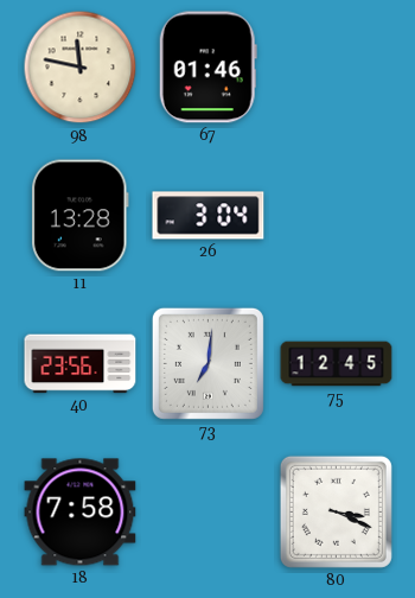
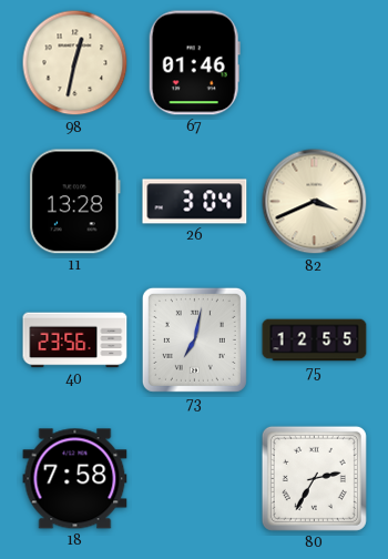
98: 11:47 -> 12:32 (75, 63)
82: none -> 3:41 (315, 202)
73: 7:01 -> 7:02 (194, 339)
75: 12:45 -> 12:55 (315, 341)
80: 3:19 -> 2:35 (314, 478)
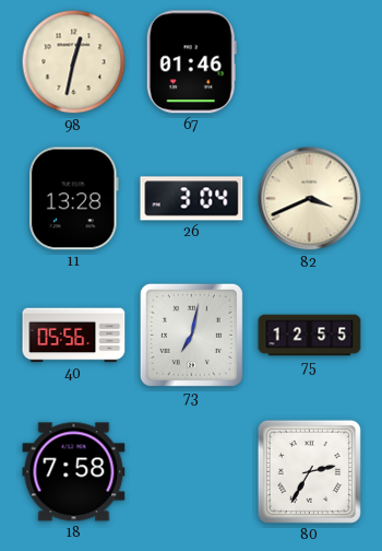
40: 23:56 -> 05:56 (74, 336)
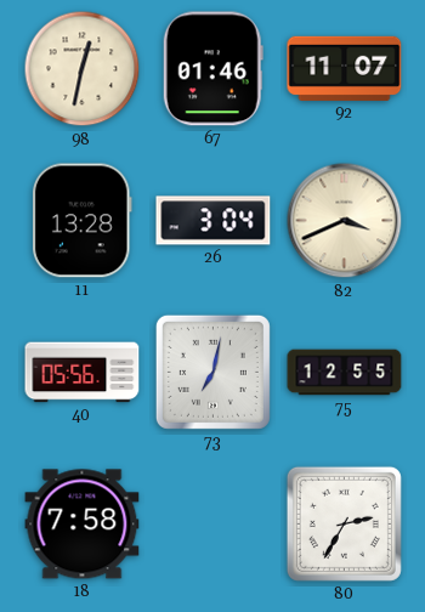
92: none -> 11:07 (345, 68)
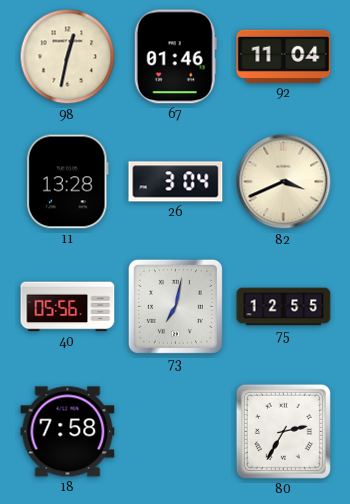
92: 11:07 -> 11:04 (284, 56)
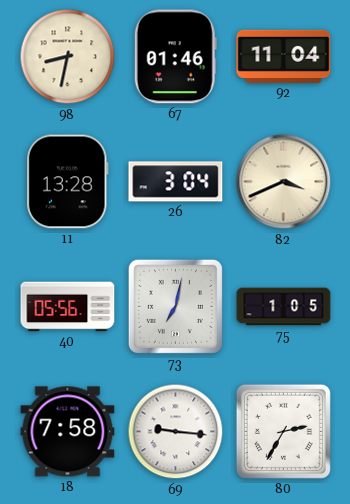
98: 12:32 -> 8:32 (68, 57)
75: 12:55 -> 1:05 (284, 307)
69: none -> 9:16 (176, 432)
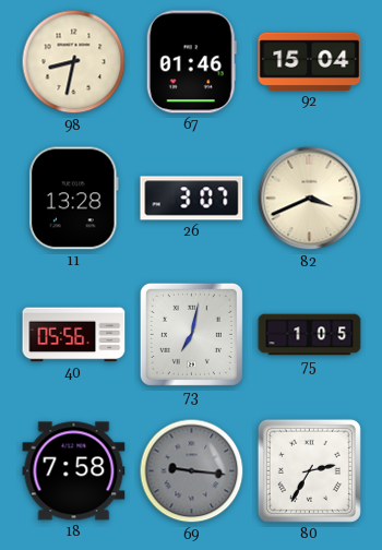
92: 11:04 -> 15:04 (310, 61)
26: 3:04 -> 3:07 (192, 199)
69 dial: white -> grey (192, 471)
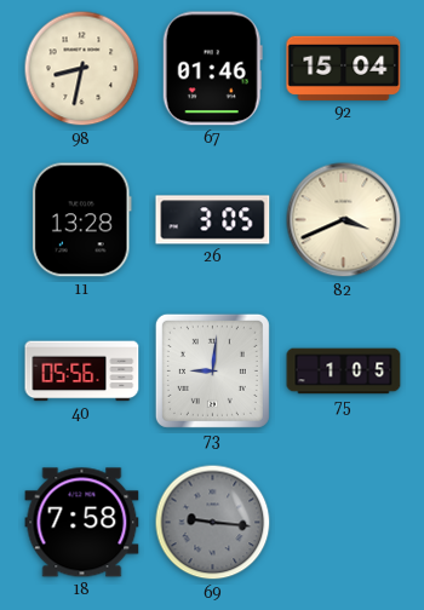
26: 3:07 -> 3:05 (213, 220)
73: 7:02 -> 9:01 (212, 370)
80: 2:35 -> none (309, 470)
